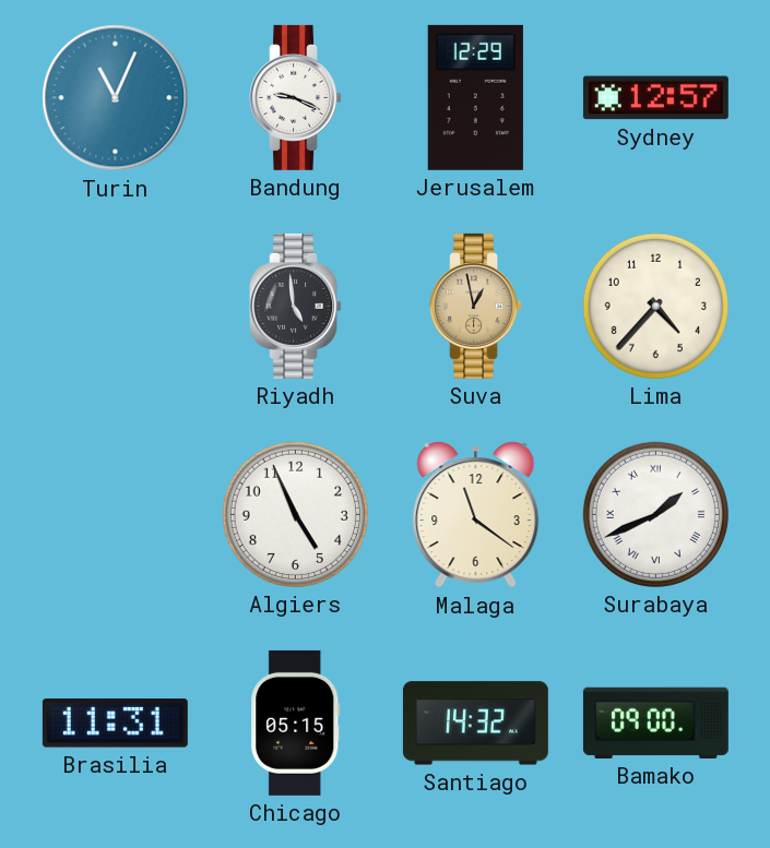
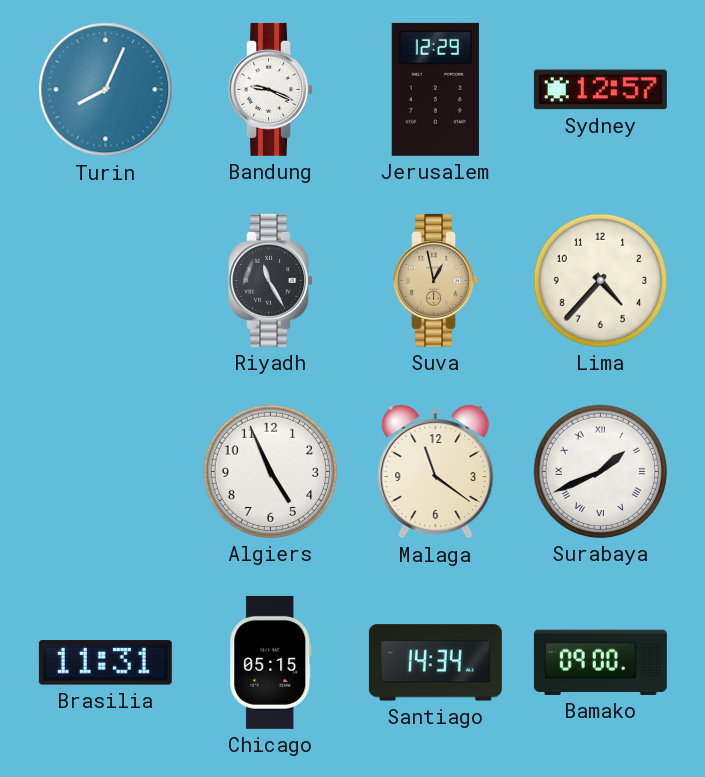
Turin: 11:04 -> 8:04 (106, 90)
Riyadh: 4:59 -> 11:25 (271, 280)
Santiago: 14:32 -> 14:34 (435, 663)
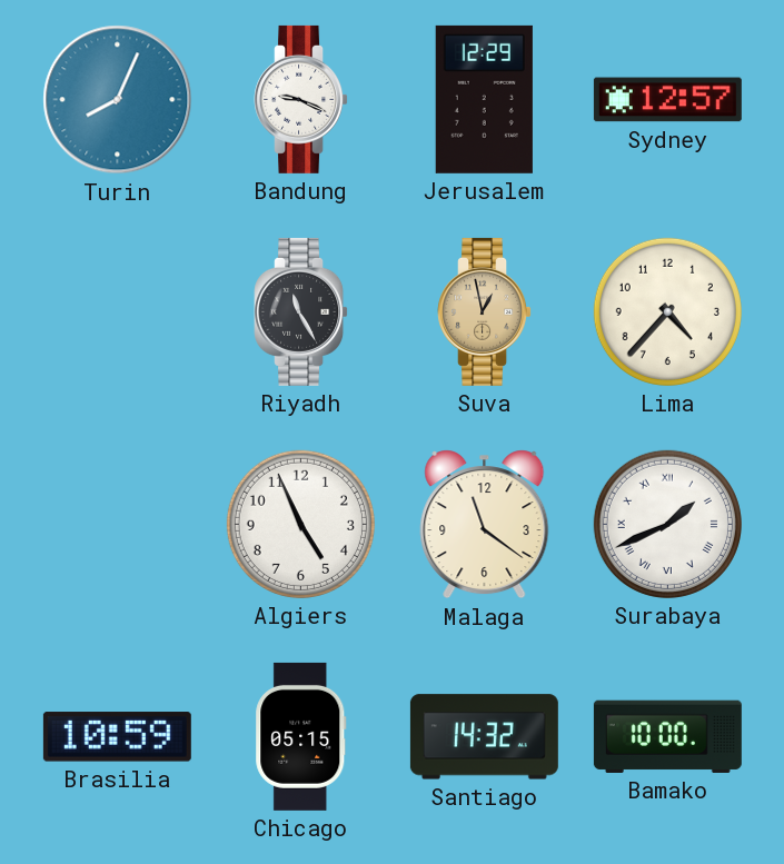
Brasilia: 11:31 -> 10:59 (117, 737)
Santiago: 14:34 -> 14:32 (484, 737)
Bamako: 09:00 -> 10:00 (667, 736)
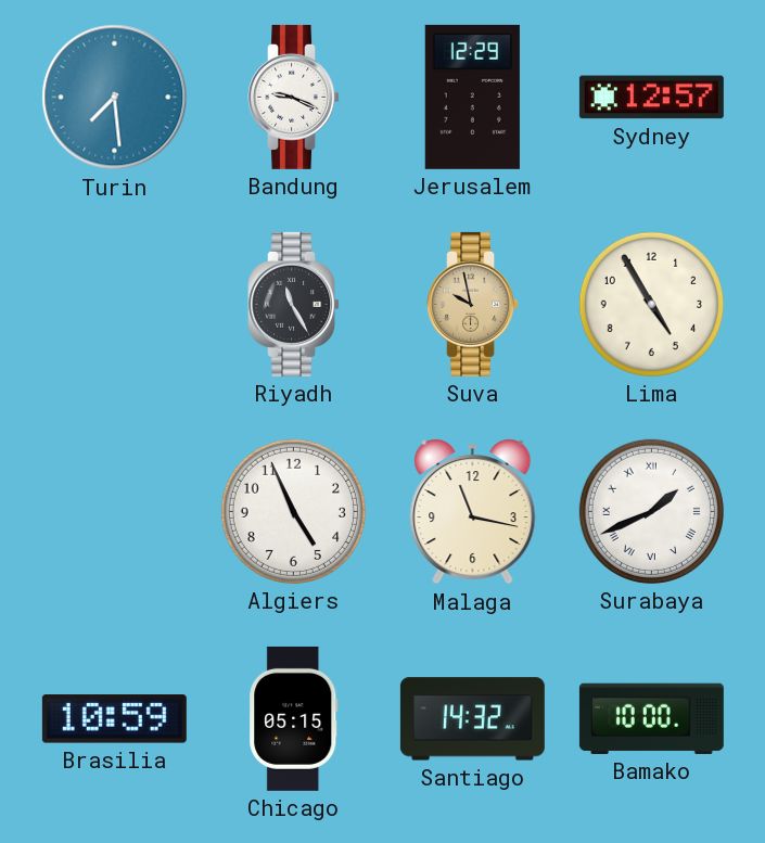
Turin: 8:04 -> 7:29 (115, 98)
Suva: 12:58 -> 9:58 (473, 304)
Lima: 4:37 -> 4:55 (651, 304)
Malaga: 11:21 -> 11:17 (473, 512)
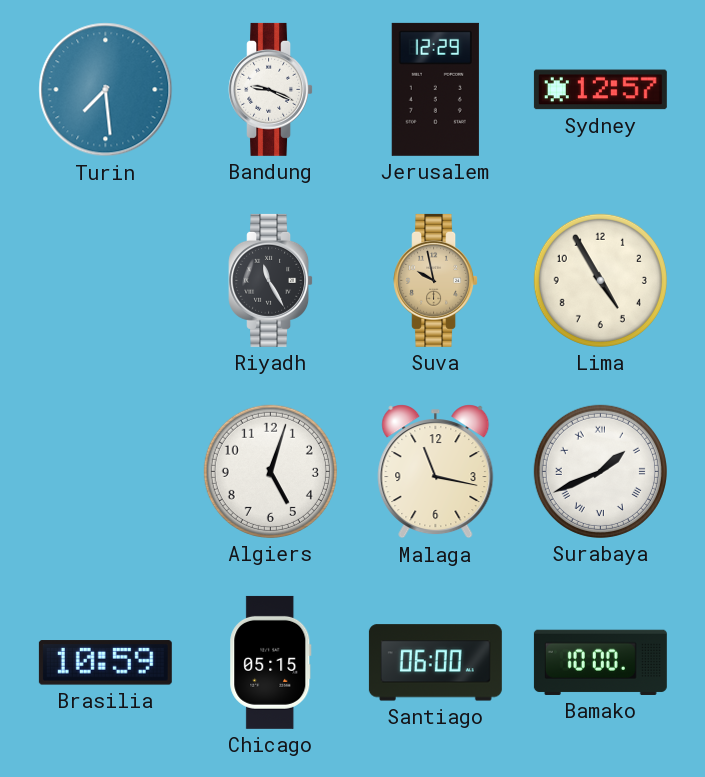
Algiers: 4:56 -> 5:03 (270, 471)
Santiago: 14:32 -> 06:00 (435, 663)
